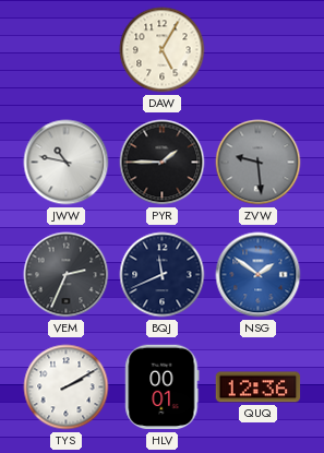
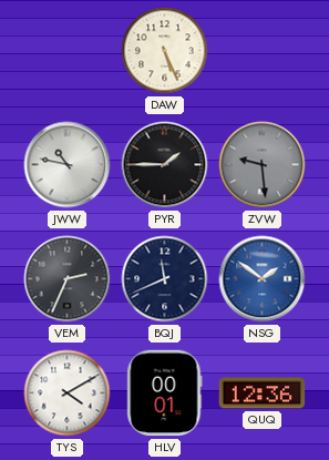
DAW: 5:05 -> 5:26 (165, 51)
TYS: 2:10 -> 4:10 (68, 393)
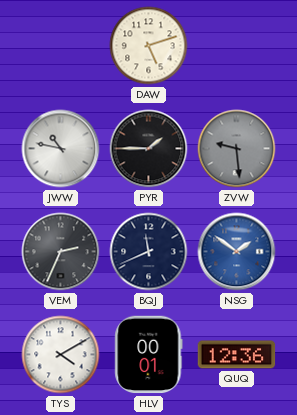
DAW: 5:26 -> 5:12 (149, 46)
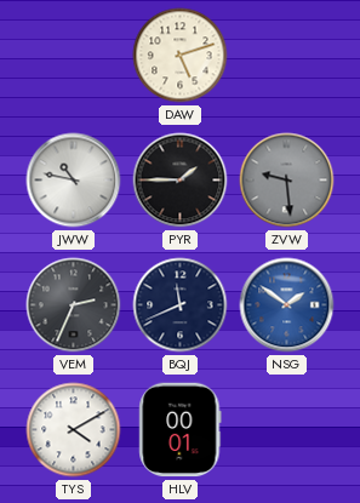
QUQ: 12:36 -> none (237, 355)
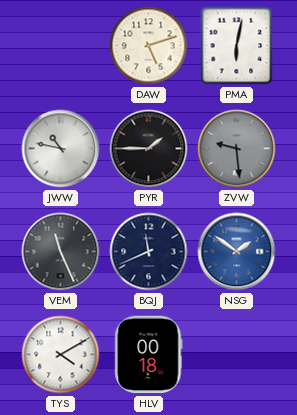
PMA: none -> 6:02 (237, 46)
VEM: 2:34 -> 11:26 (61, 252)
HLV: 00:01 -> 00:18 (149, 355)
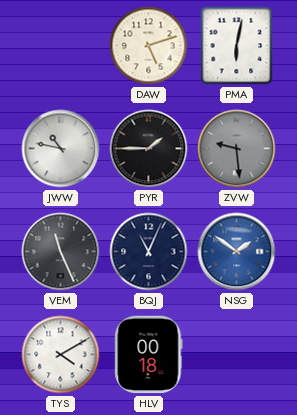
BQJ: 11:41 -> 11:04 (149, 252)
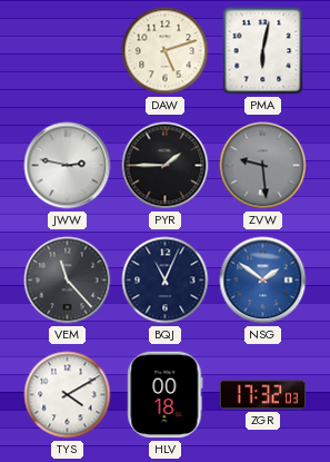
JWW: 10:47 -> 2:47 (68, 166)
VEM: 11:26 -> 11:23 (68, 281)
ZGR: none -> 17:32 (263, 395)
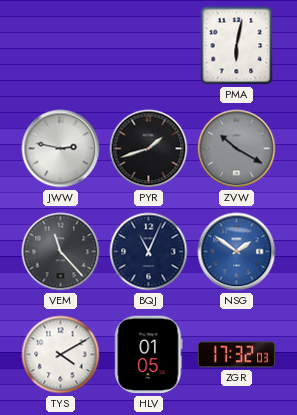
DAW: 5:12 -> none (166, 51)
PYR: 1:45 -> 1:42 (149, 149)
ZVW: 9:29 -> 10:20 (237, 149)
HLV: 00:18 -> 01:05 (149, 355)
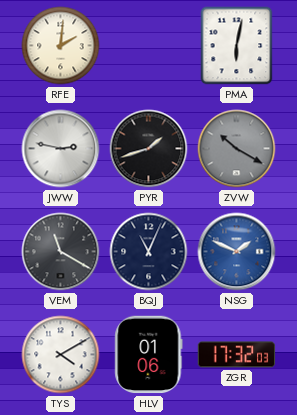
RFE: none -> 2:01 (61, 46)
VEM: 11:23 -> 11:20 (61, 252)
NSG: 1:51 -> 1:49 (237, 252)
HLV: 01:05 -> 01:06 (149, 355)
